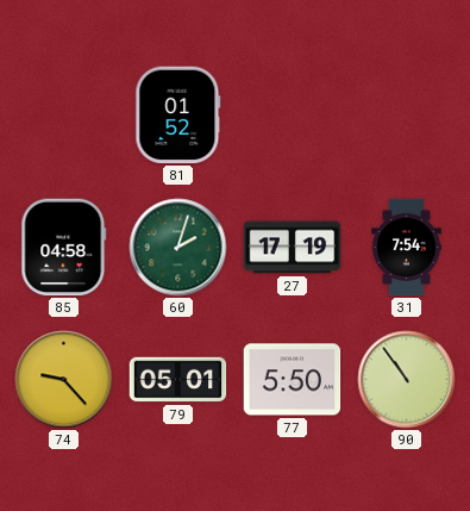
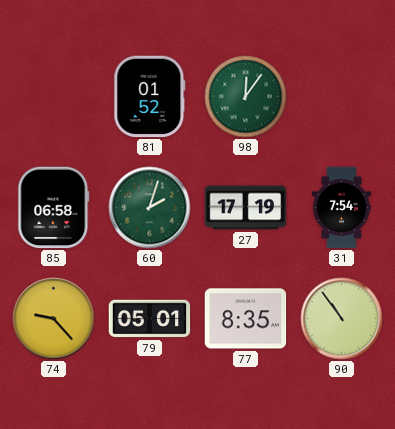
98: none -> 12:06 (246, 97)
85: 04:58 -> 06:58 (54, 208)
77: 5:50 -> 8:35 (246, 319)
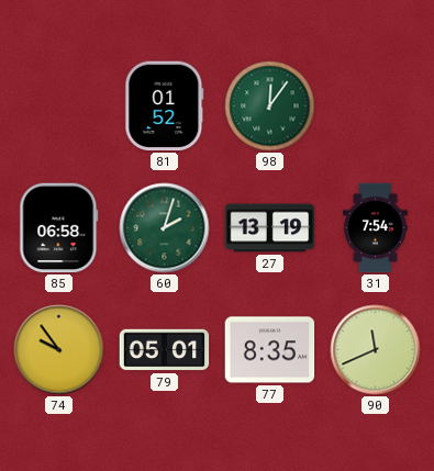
27: 17:19 -> 13:19 (270, 228)
74: 9:23 -> 9:54 (59, 350)
90: 10:54 -> 11:41 (376, 350)
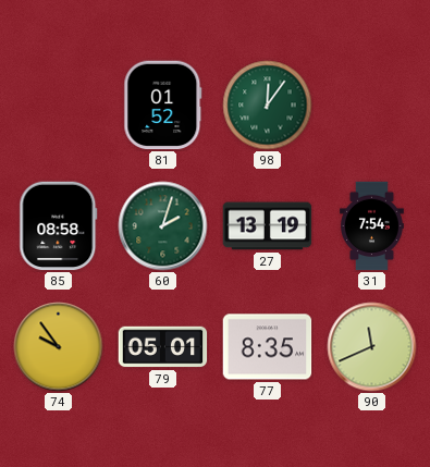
85: 06:58 -> 08:58 (59, 226)
